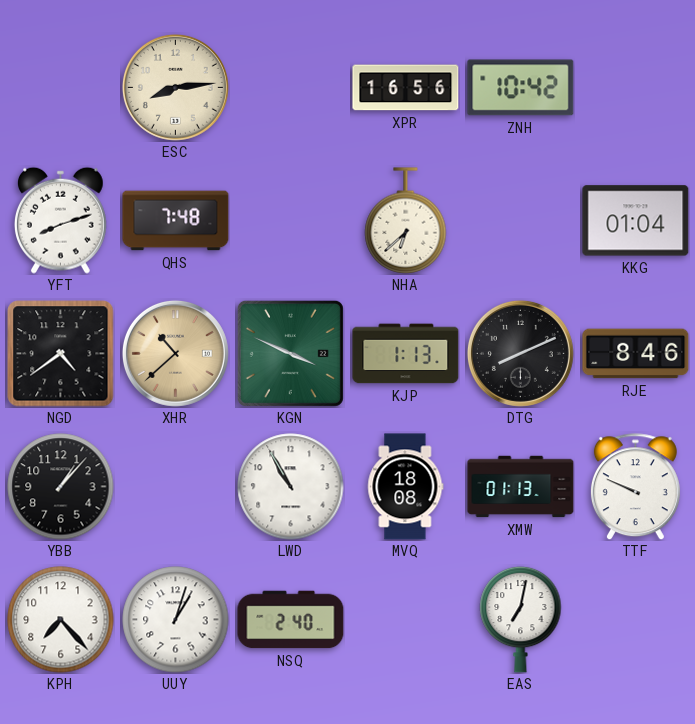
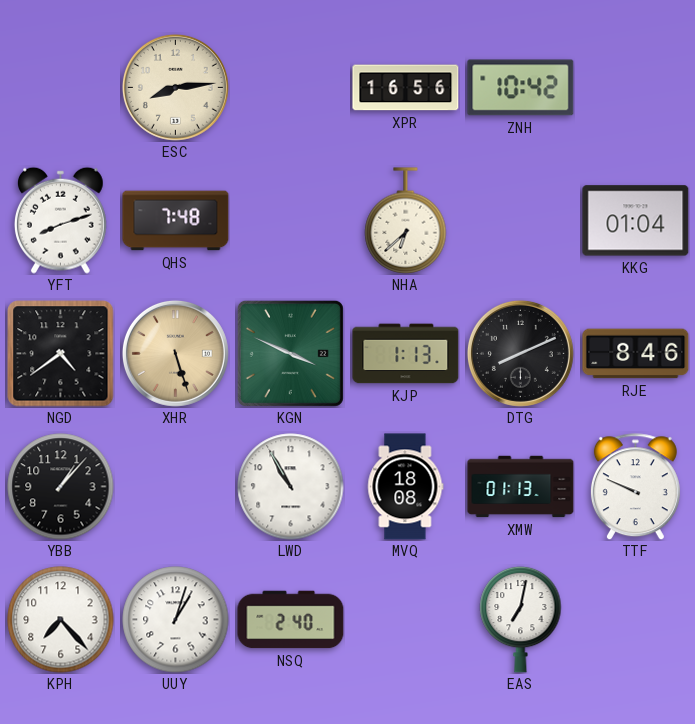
XHR: 10:38 -> 5:27 (175, 353)
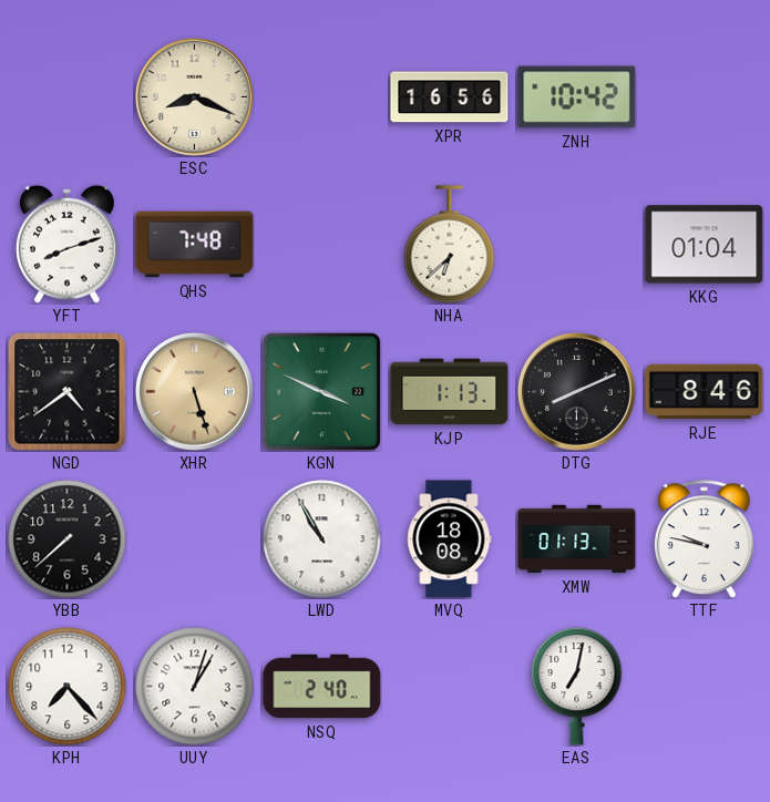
ESC: 8:14 -> 8:19 (194, 96)
YBB: 1:07 -> 7:38 (68, 539)
TTF: 9:49 -> 9:47 (704, 539)
